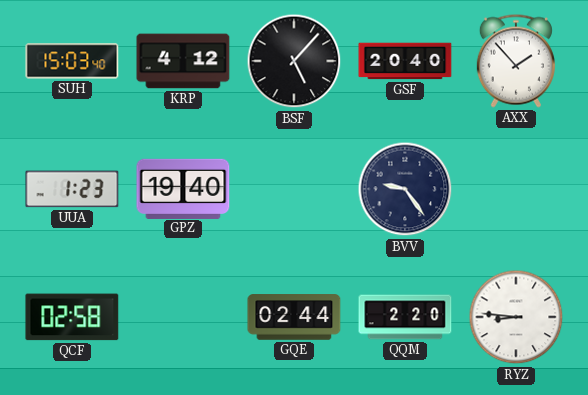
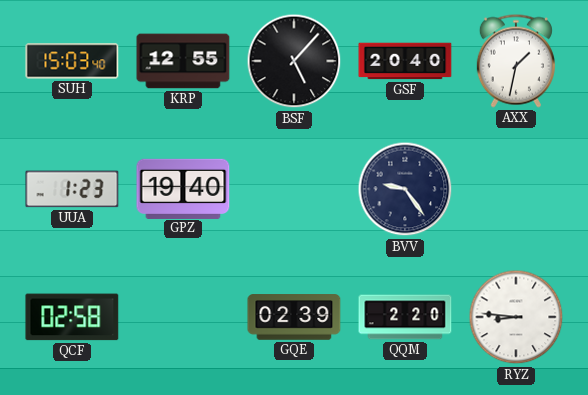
KRP: 4:12 -> 12:55 (183, 61)
AXX: 1:53 -> 1:32 (516, 61)
GQE: 02:44 -> 02:39 (294, 317)
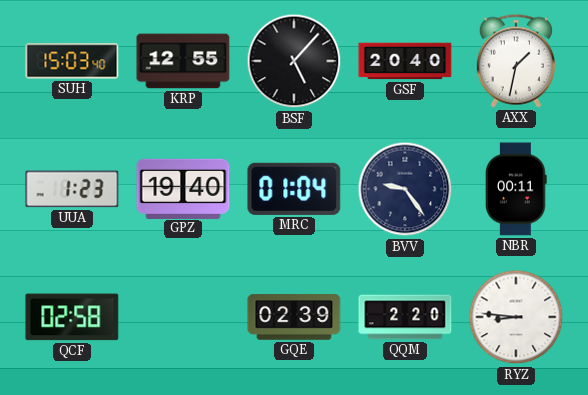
MRC: none -> 01:04 (294, 189)
NBR: none -> 00:11 (516, 189)
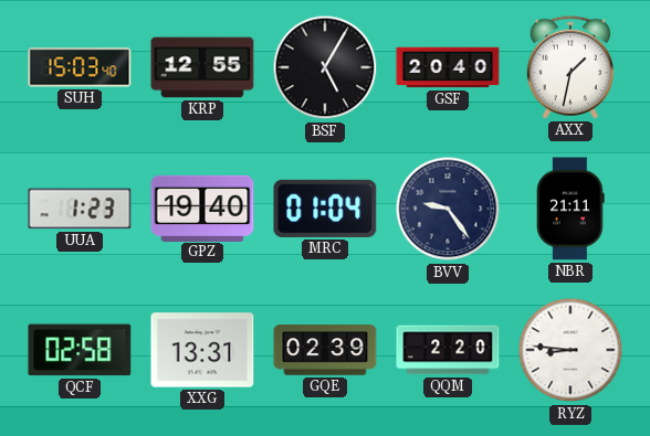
BSF: 5:07 -> 5:05 (325, 67)
NBR: 00:11 -> 21:11 (570, 209)
XXG: none -> 13:31 (202, 350)
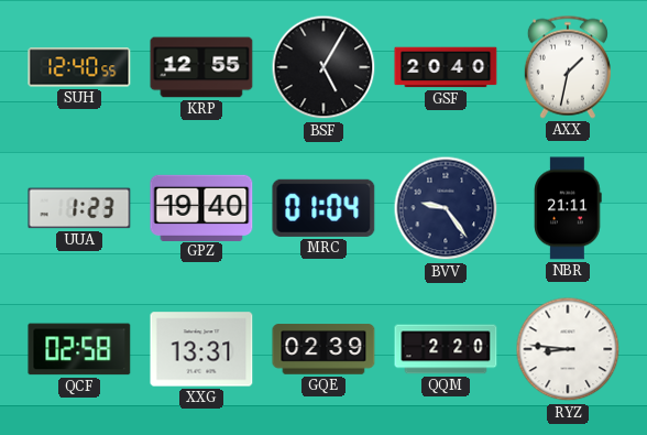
SUH: 15:03 -> 12:40 (79, 67)
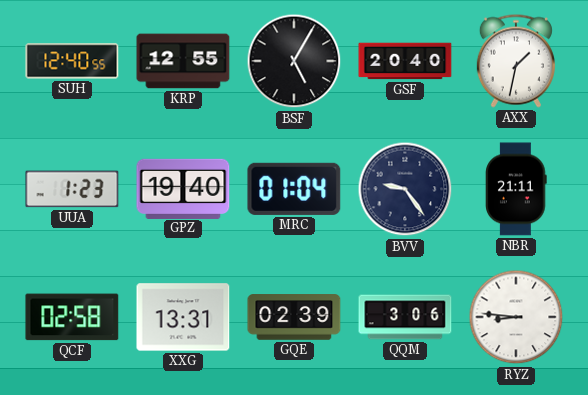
QQM: 2:20 -> 3:06 (405, 317)
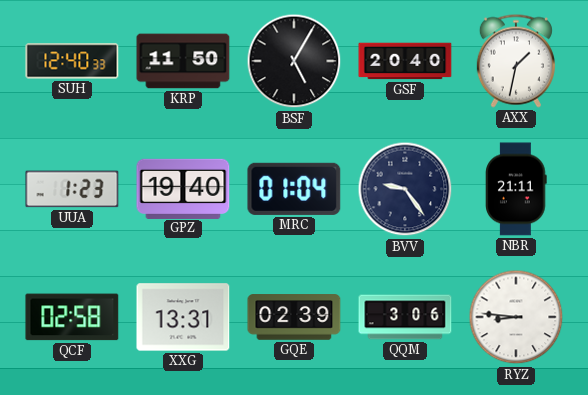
SUH: 12:40:55 -> 12:40:33 (72, 61)
KRP: 12:55 -> 11:50 (183, 61)
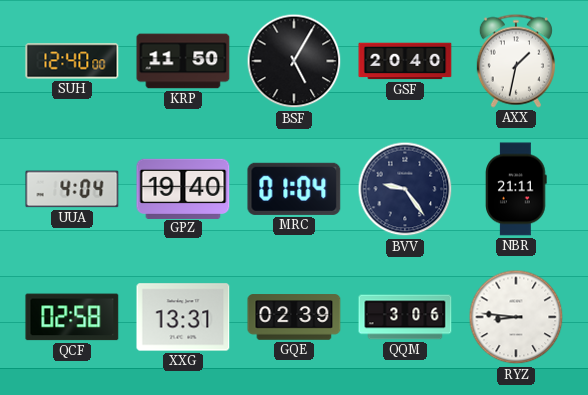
SUH: 12:40:33 -> 12:40:00 (72, 61)
UUA: 1:23 -> 4:04 (72, 189)
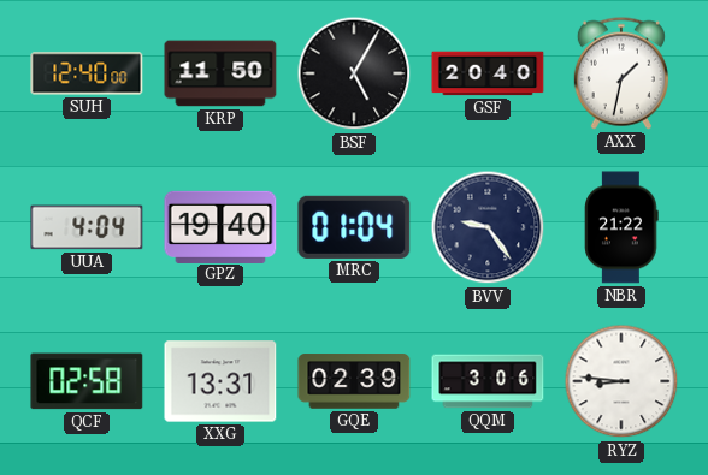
NBR: 21:11 -> 21:22 (621, 227)
